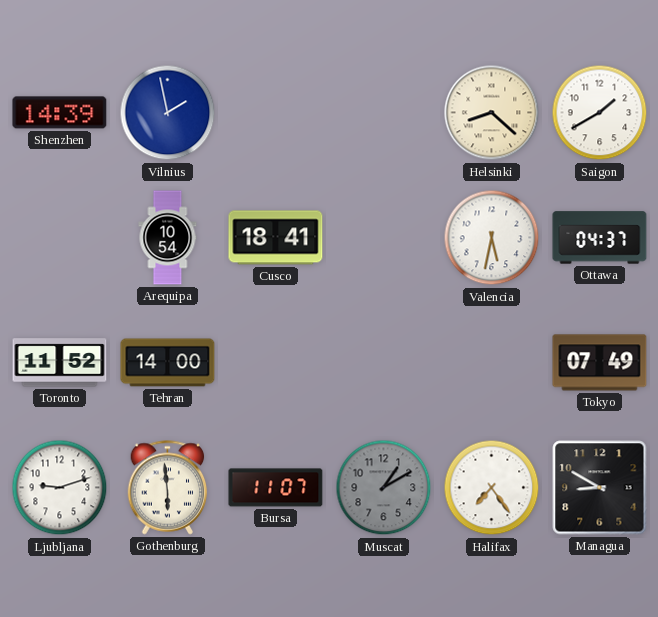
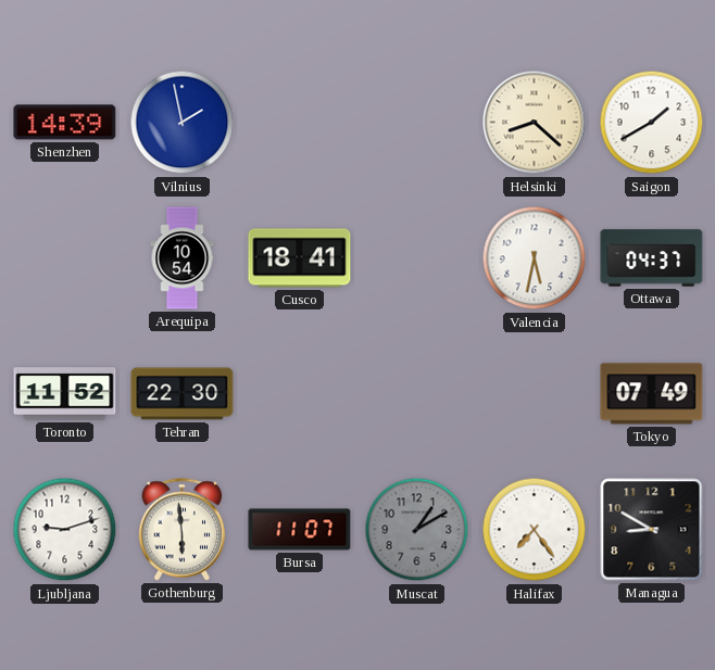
Tehran: 14:00 -> 22:30 (183, 394)
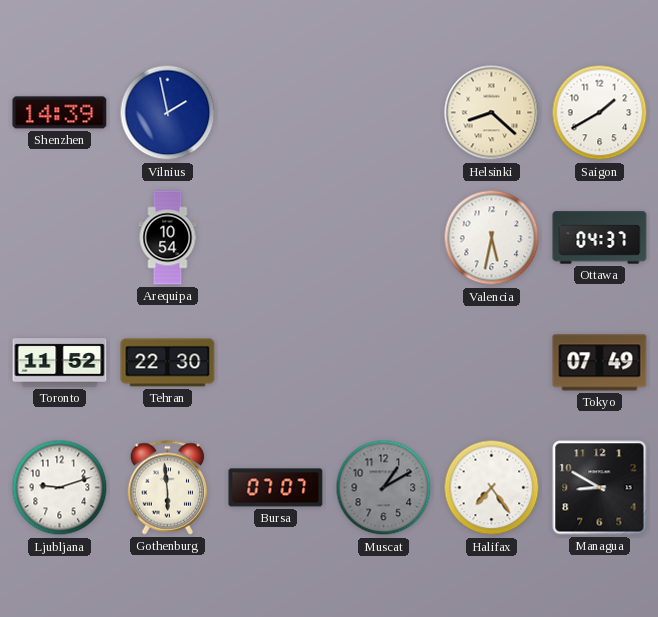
Cusco: 18:41 -> none (300, 258)
Bursa: 11:07 -> 07:07 (276, 488)
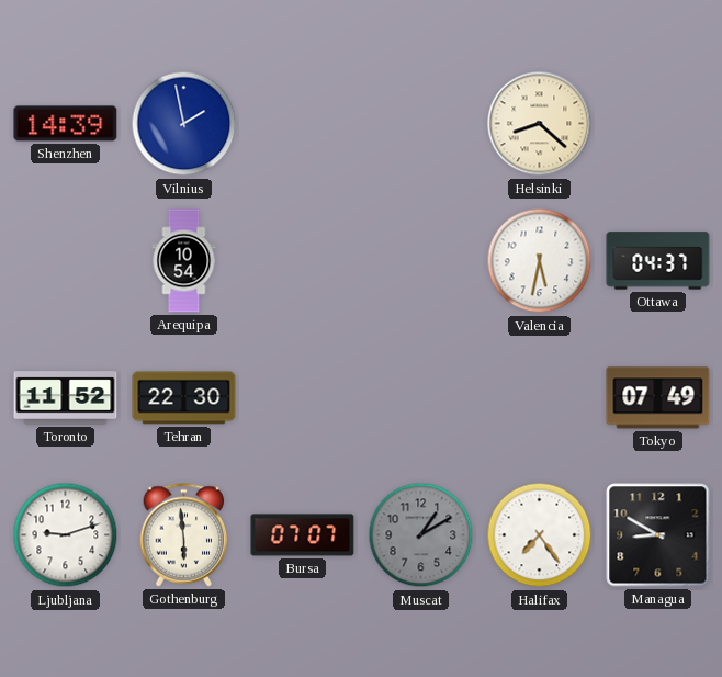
Saigon: 1:40 -> none (600, 113)
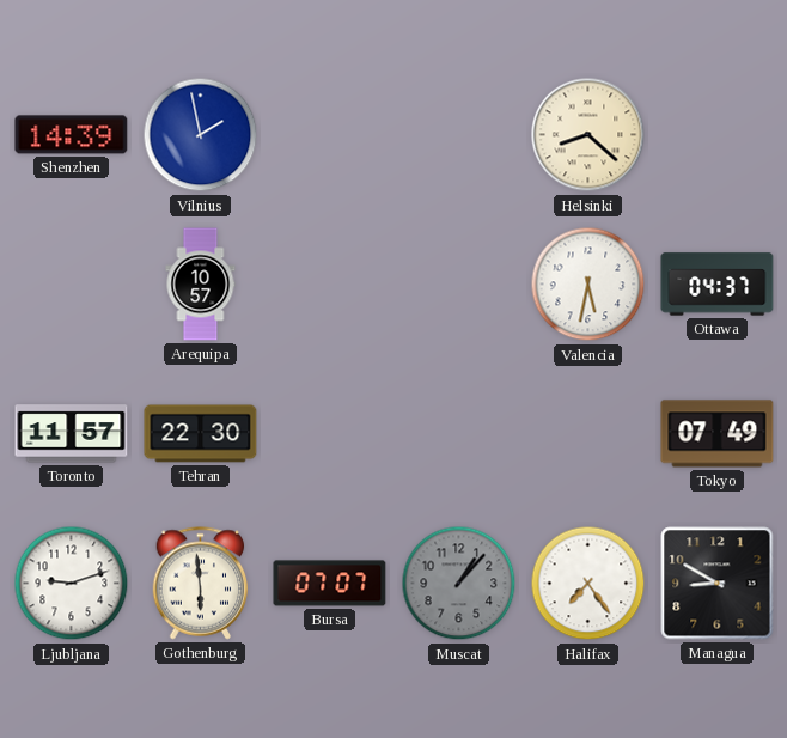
Arequipa: 10:54 -> 10:57 (201, 285)
Toronto: 11:52 -> 11:57 (72, 434)
Muscat: 1:10 -> 1:07 (459, 584)
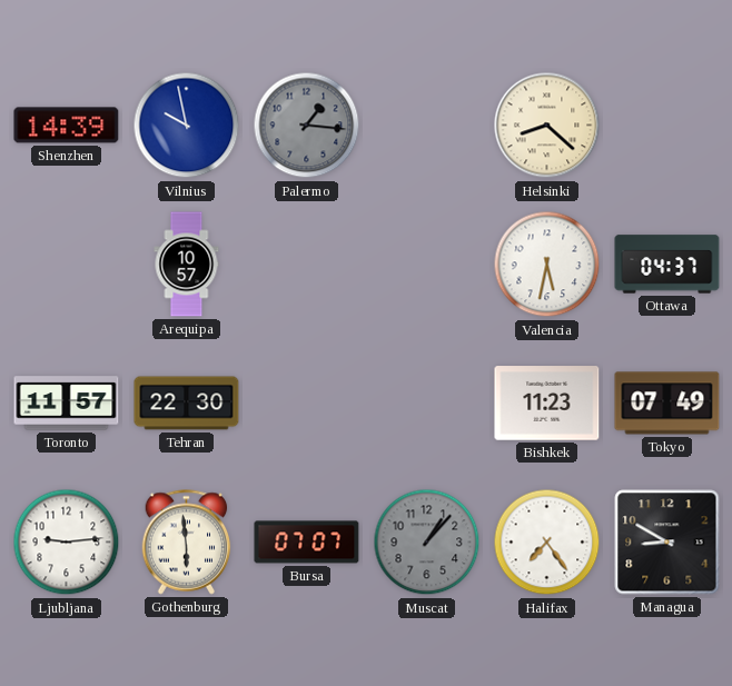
Vilnius: 1:58 -> 9:58 (187, 126)
Palermo: none -> 1:16 (307, 126)
Bishkek: none -> 11:23 (547, 404)
Ljubljana: 9:12 -> 9:14 (67, 543)
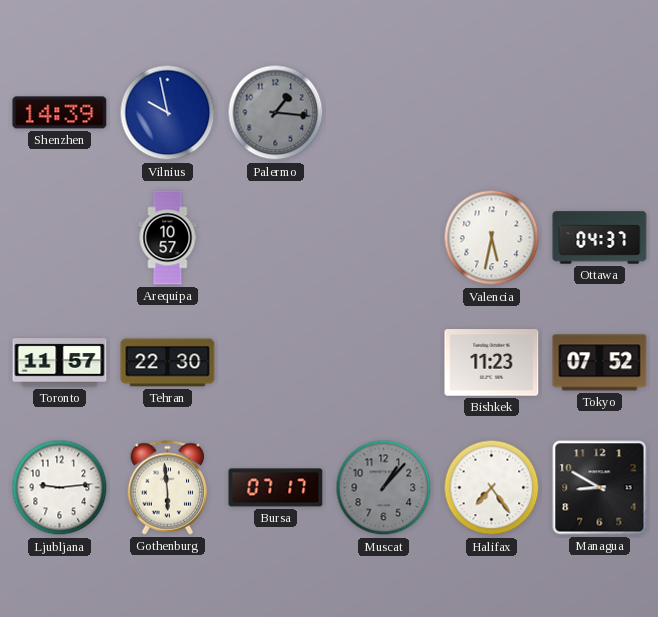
Helsinki: 8:22 -> none (547, 126)
Tokyo: 07:49 -> 07:52 (600, 363)
Bursa: 07:07 -> 07:17 (276, 488)
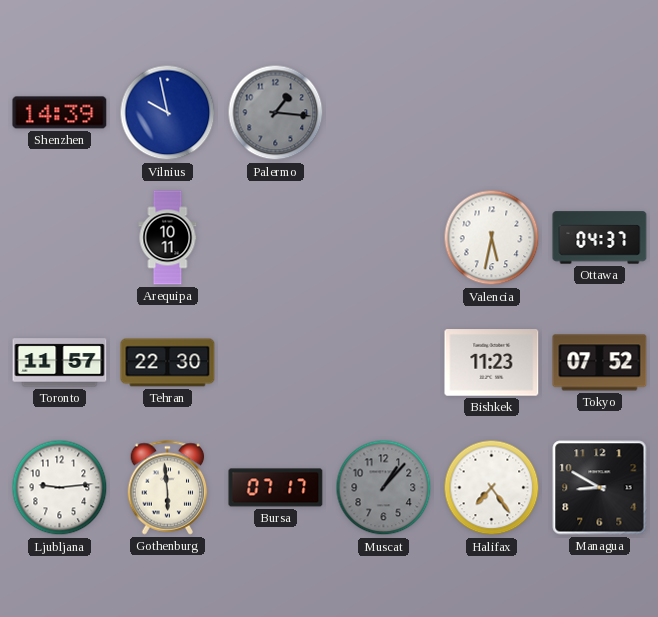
Arequipa: 10:57 -> 10:11 (168, 238)
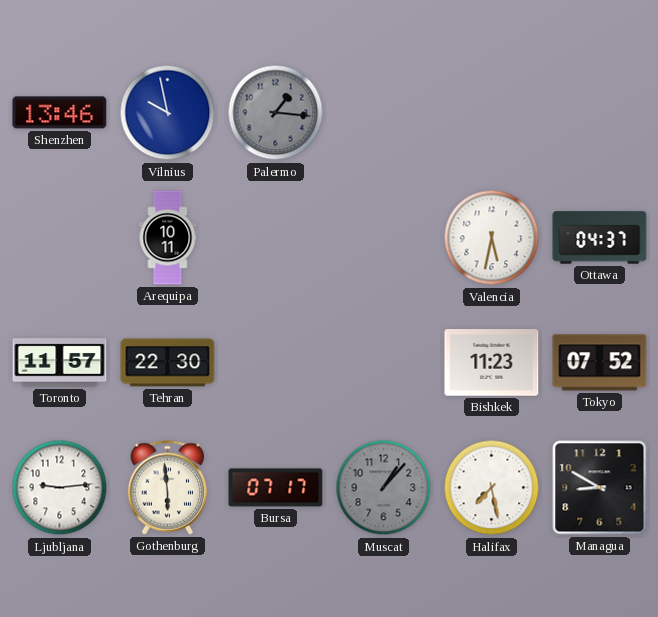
Shenzhen: 14:39 -> 13:46 (60, 113)
Halifax: 7:24 -> 7:28 (492, 488)
